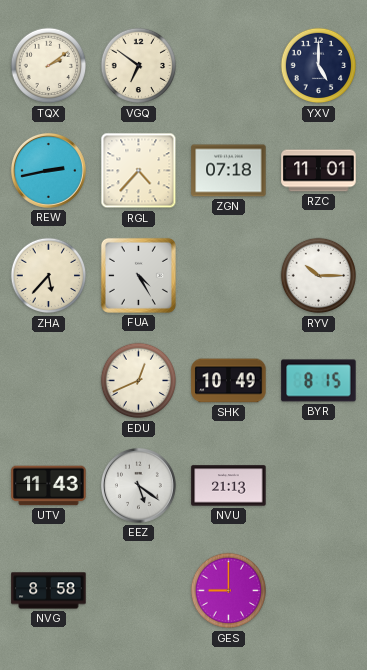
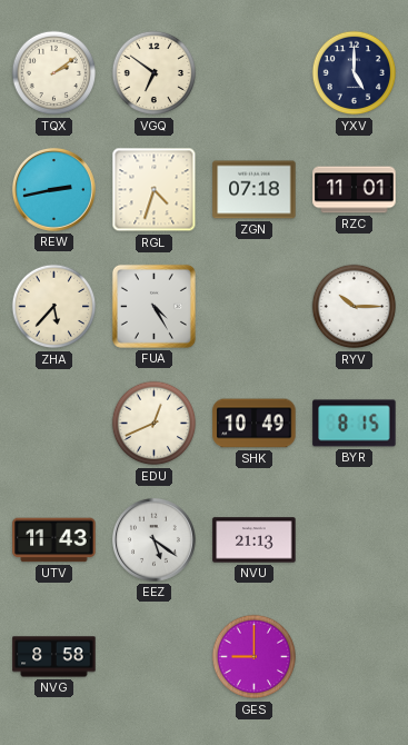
RGL: 4:37 -> 4:33 (155, 190)
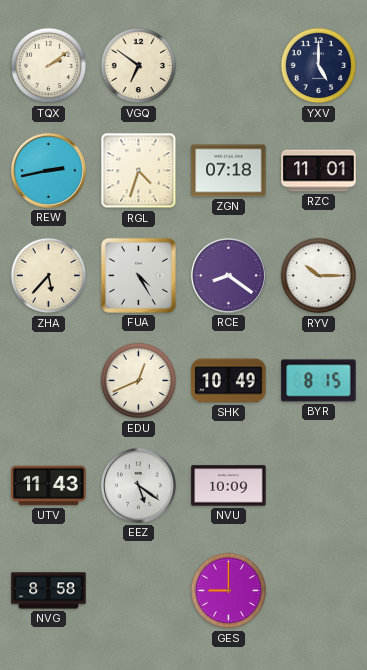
RCE: none -> 8:21 (228, 275)
NVU: 21:13 -> 10:09 (229, 486)
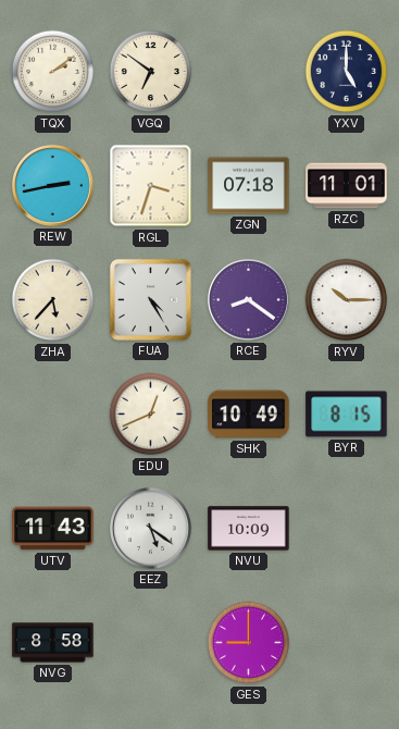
RGL: 4:33 -> 3:33 (151, 186)
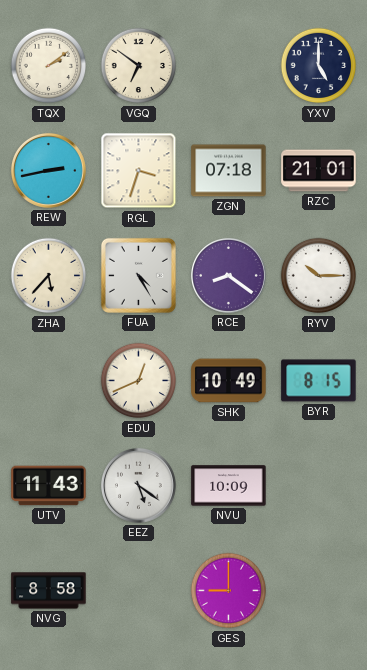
RZC: 11:01 -> 21:01 (319, 171)
